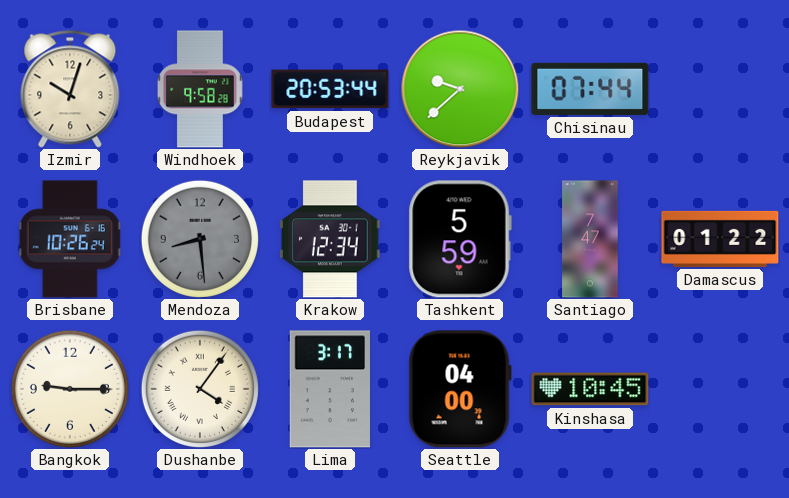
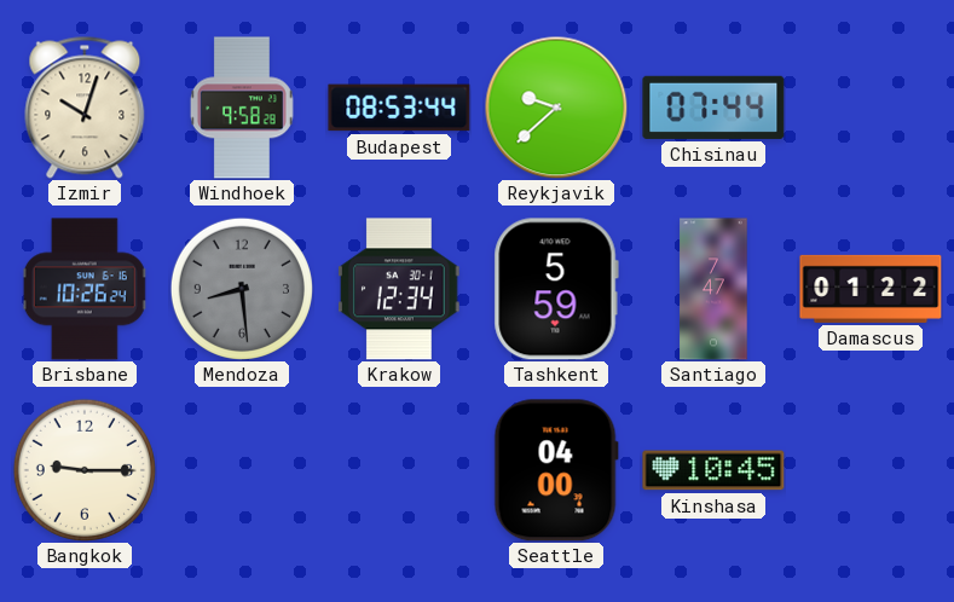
Budapest: 20:53 -> 08:53 (399, 108)
Dushanbe: 4:06 -> none (200, 389)
Lima: 3:17 -> none (330, 389)
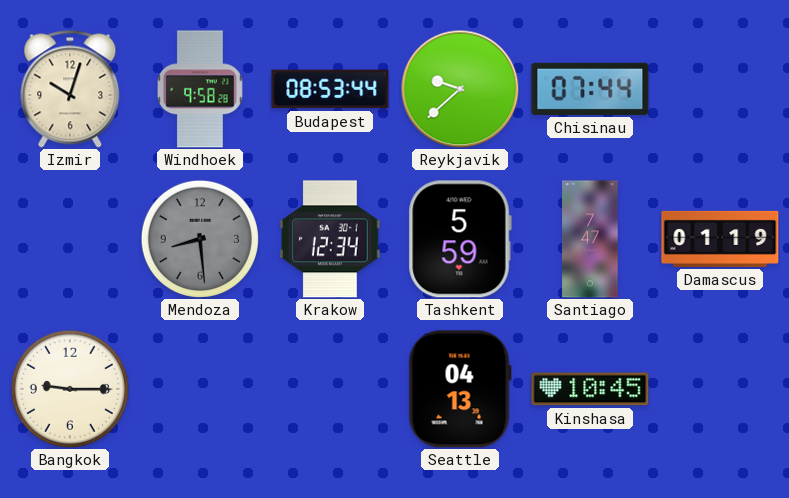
Brisbane: 10:26 -> none (85, 289)
Damascus: 01:22 -> 01:19 (720, 239)
Seattle: 04:00 -> 04:13 (460, 389)
